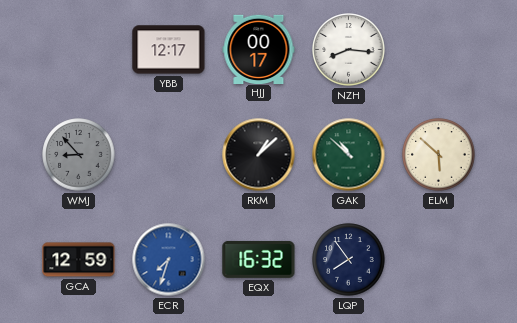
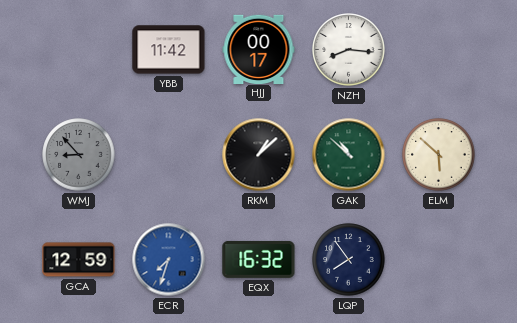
YBB: 12:17 -> 11:42 (169, 50)
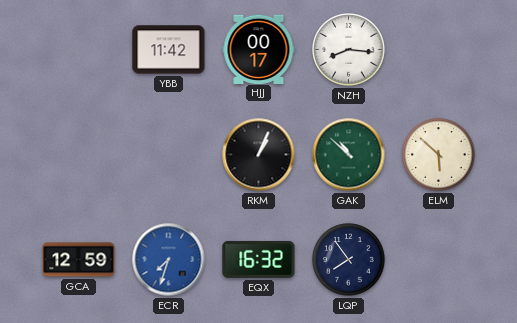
WMJ: 8:53 -> none (79, 155)
RKM: 1:08 -> 1:04 (259, 155)
